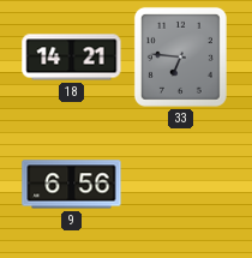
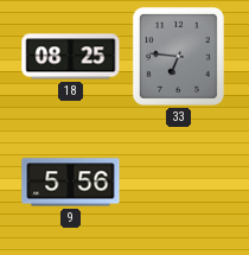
18: 14:21 -> 08:25 (71, 57)
9: 6:56 -> 5:56 (71, 183)
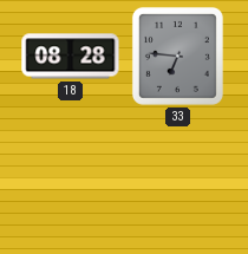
18: 08:25 -> 08:28 (71, 57)
9: 5:56 -> none (71, 183)
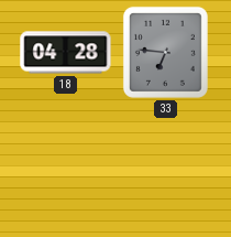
18: 08:28 -> 04:28 (66, 53)
